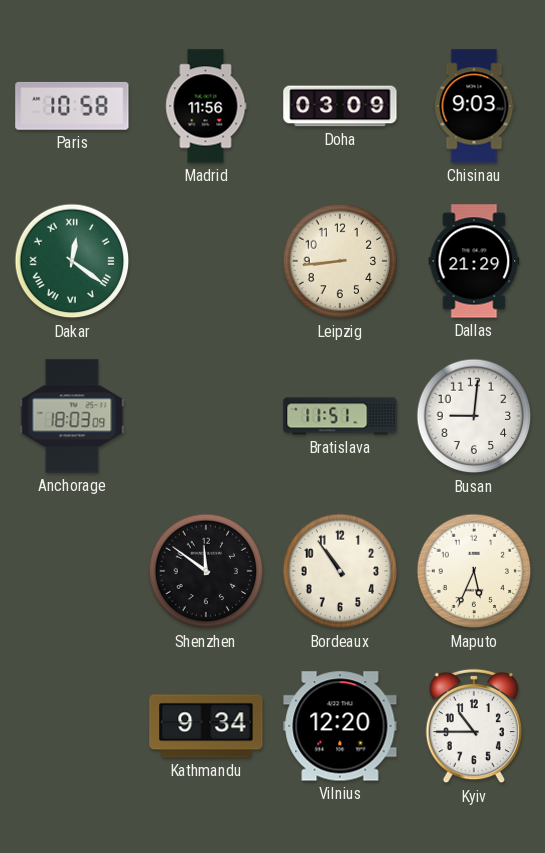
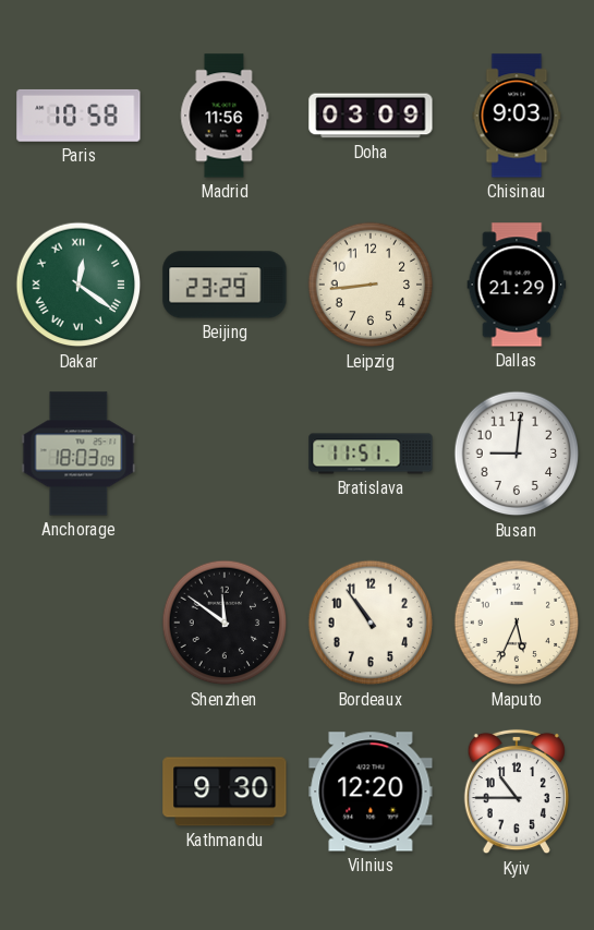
Beijing: none -> 23:29 (225, 285)
Kathmandu: 9:34 -> 9:30 (225, 792)
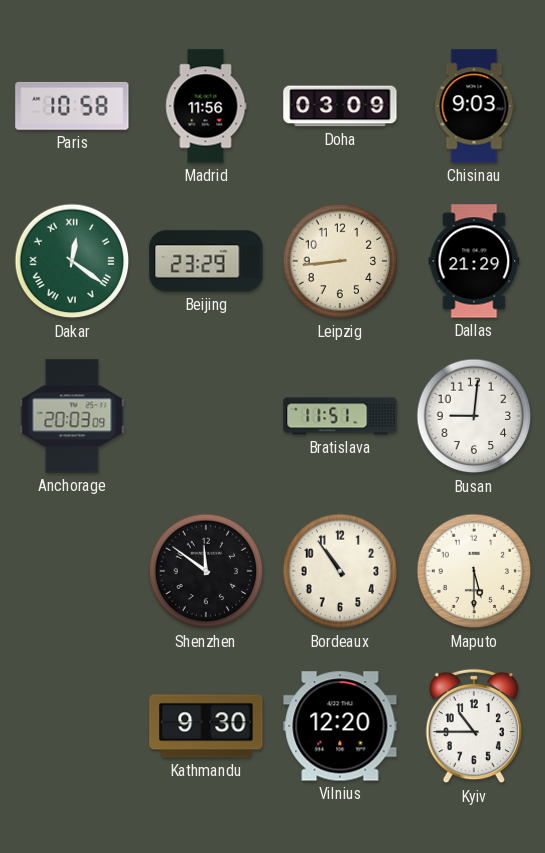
Anchorage: 18:03 -> 20:03 (72, 416)
Maputo: 5:34 -> 5:30 (474, 571)
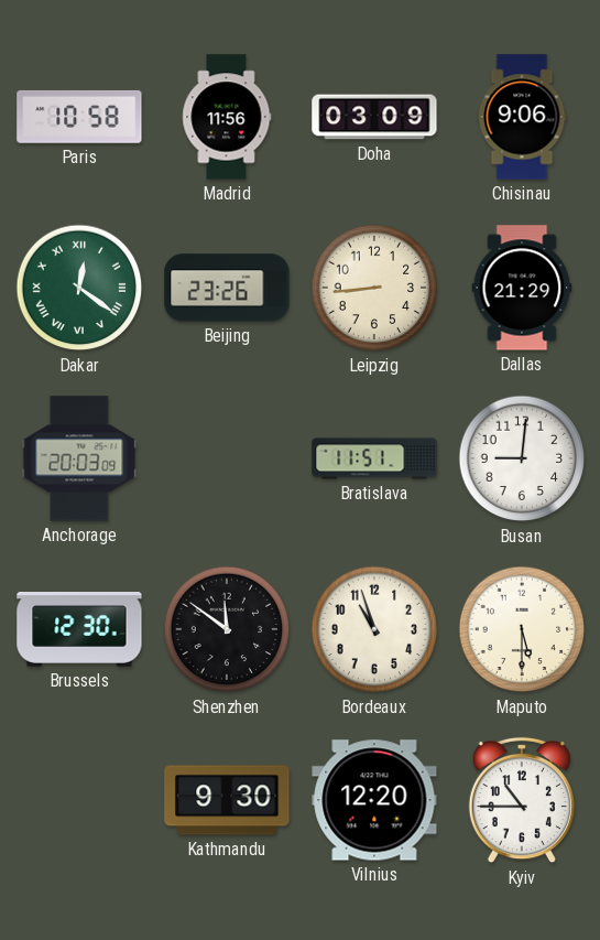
Chisinau: 9:03 -> 9:06 (522, 117)
Beijing: 23:29 -> 23:26 (227, 288)
Brussels: none -> 12:30 (79, 630)
Bordeaux: 10:54 -> 10:57 (374, 629)
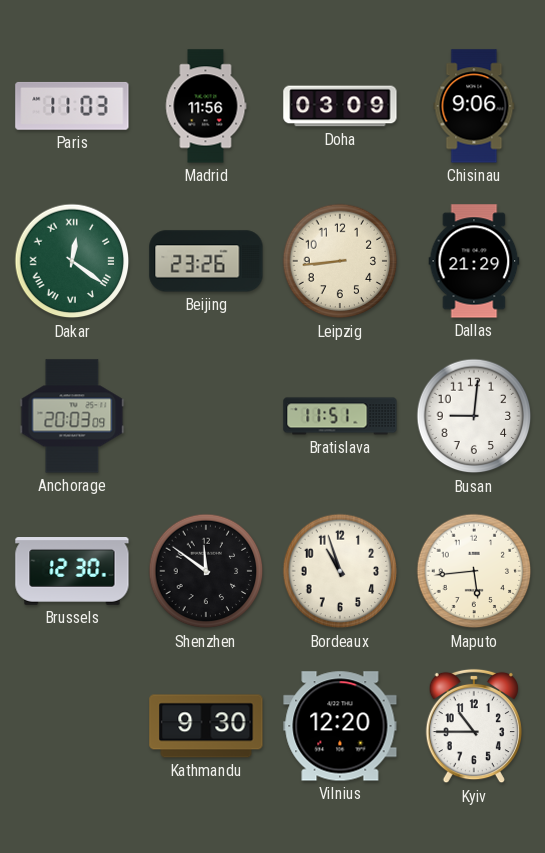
Paris: 10:58 -> 11:03 (72, 106)
Maputo: 5:30 -> 5:44 (474, 571)
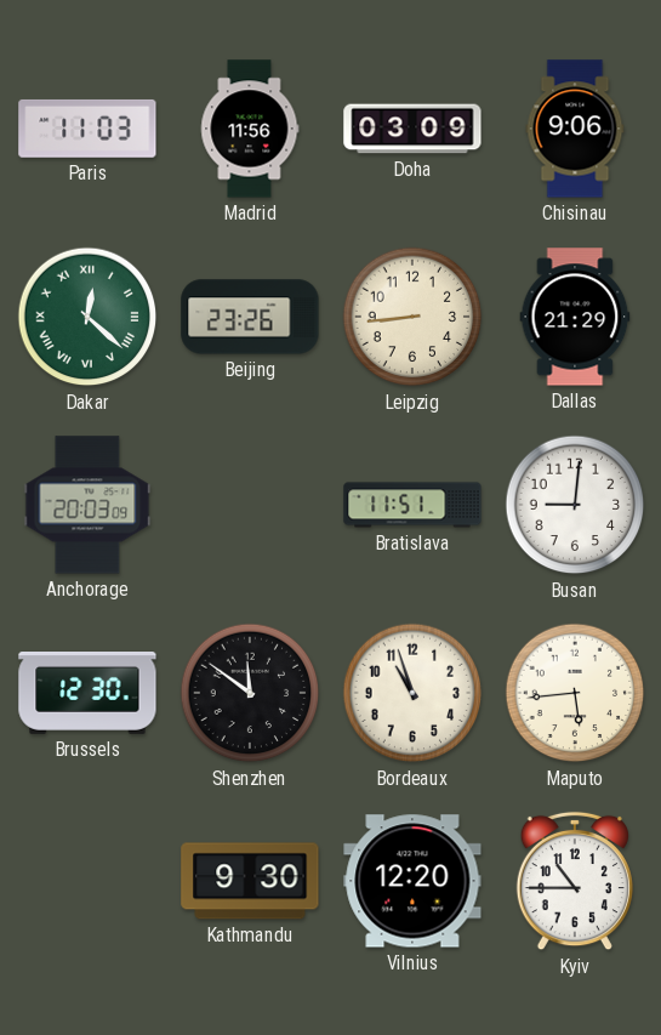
Dakar: 12:21 -> 12:22 (87, 317)
